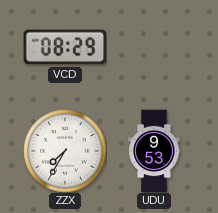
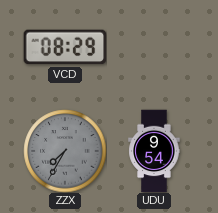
ZZX dial: white -> grey (65, 151)
UDU: 9:53 -> 9:54 (154, 151)
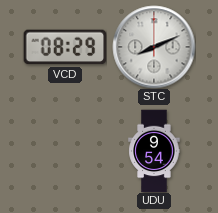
STC: none -> 8:11 (154, 47)
ZZX: 7:35 -> none (65, 151)
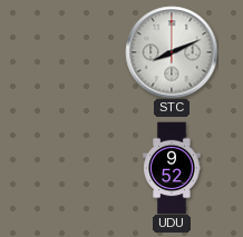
VCD: 08:29 -> none (65, 47)
UDU: 9:54 -> 9:52 (172, 168)
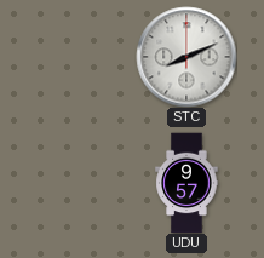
UDU: 9:52 -> 9:57 (186, 183)
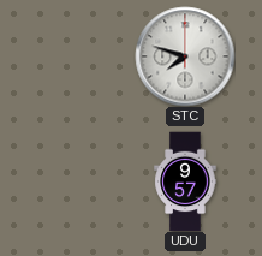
STC: 8:11 -> 7:48 (185, 56)
